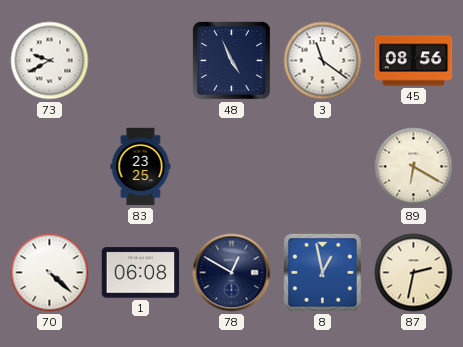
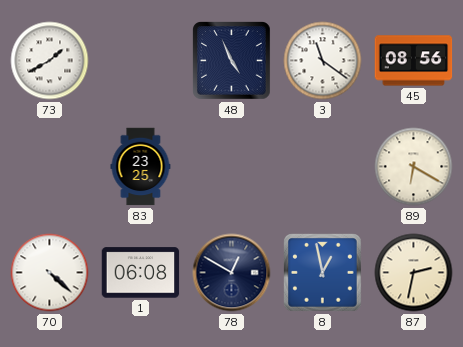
73: 9:40 -> 1:40 (50, 61)
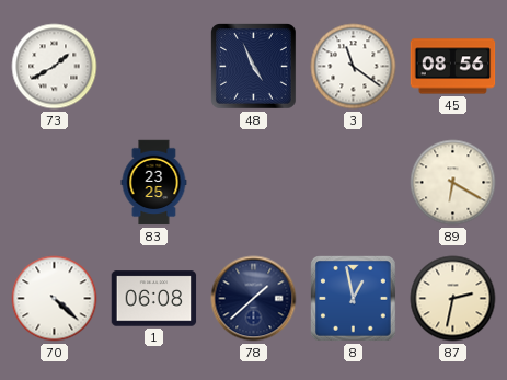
78: 12:50 -> 1:38 (254, 299)
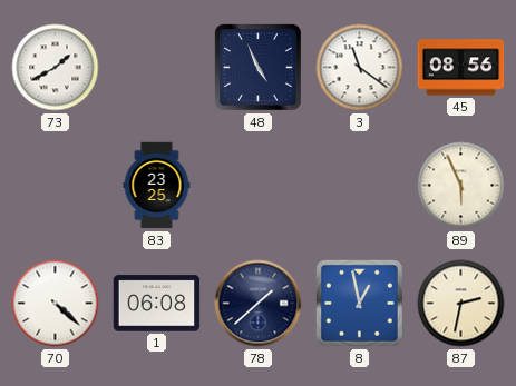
89: 6:20 -> 5:56 (461, 186)
